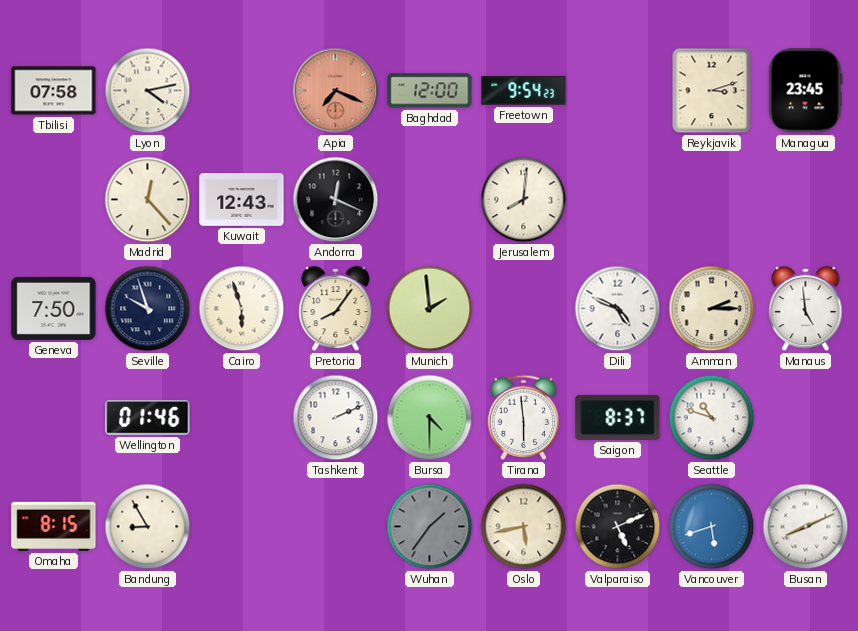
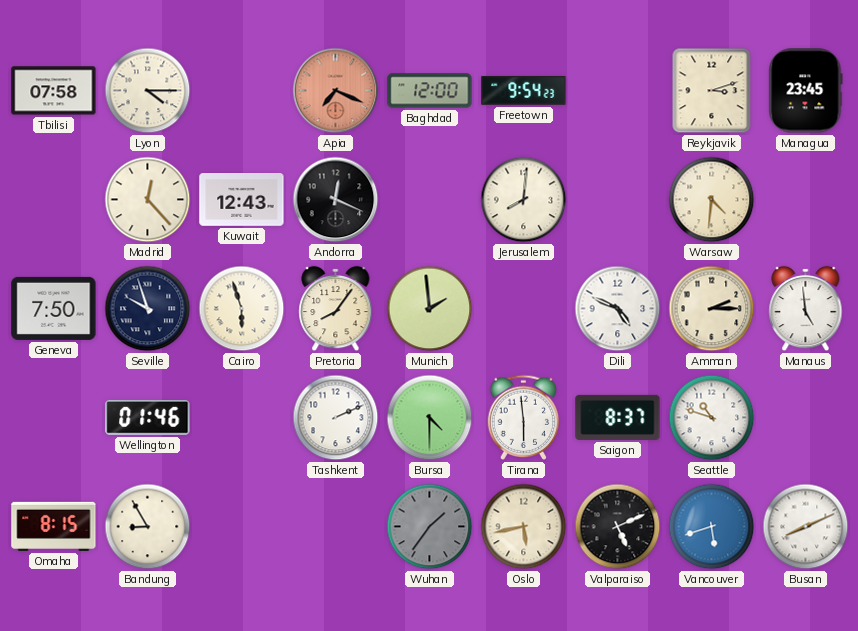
Lyon: 4:13 -> 4:15 (148, 91)
Warsaw: none -> 4:31 (712, 200)
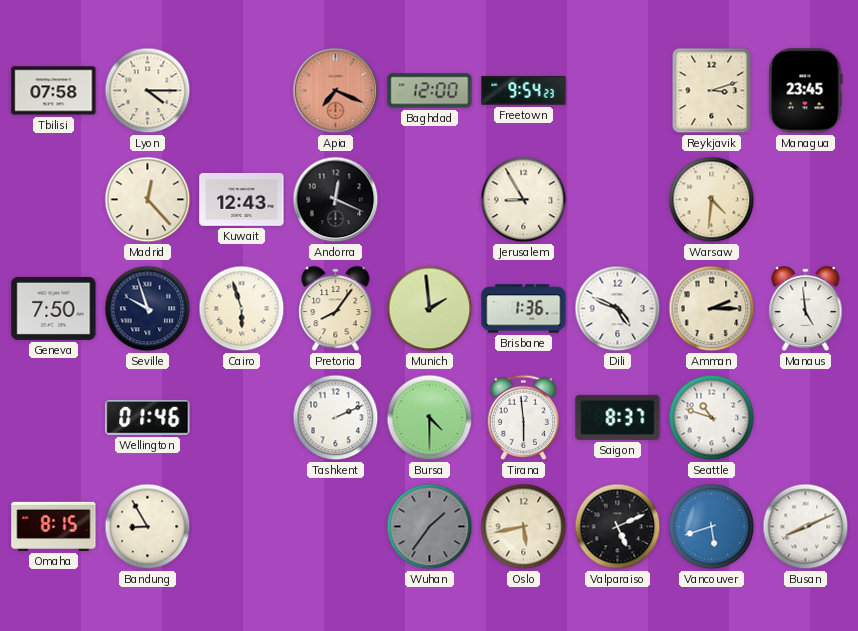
Jerusalem: 8:01 -> 8:55 (524, 200)
Brisbane: none -> 1:36 (524, 309)
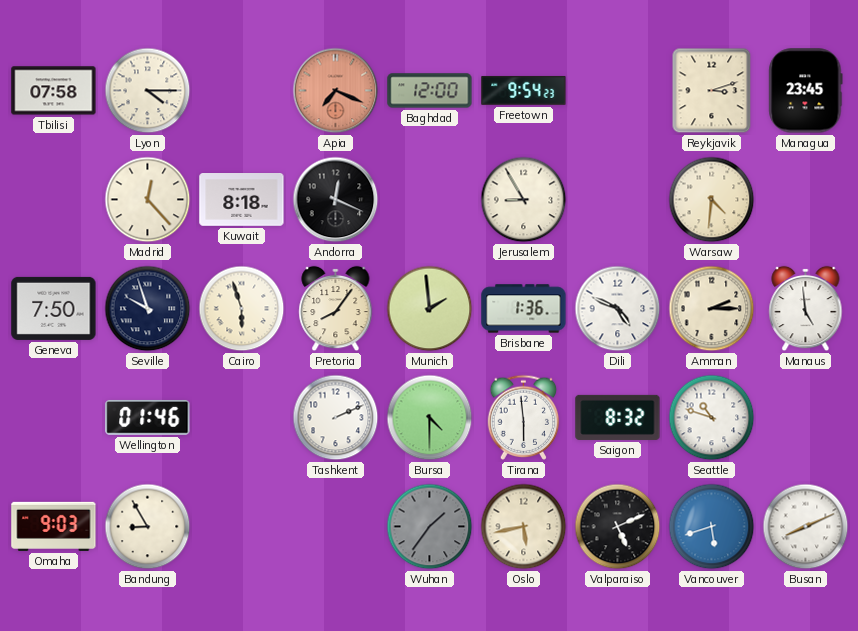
Kuwait: 12:43 -> 8:18 (242, 200)
Saigon: 8:37 -> 8:32 (618, 417)
Omaha: 8:15 -> 9:03 (54, 526)
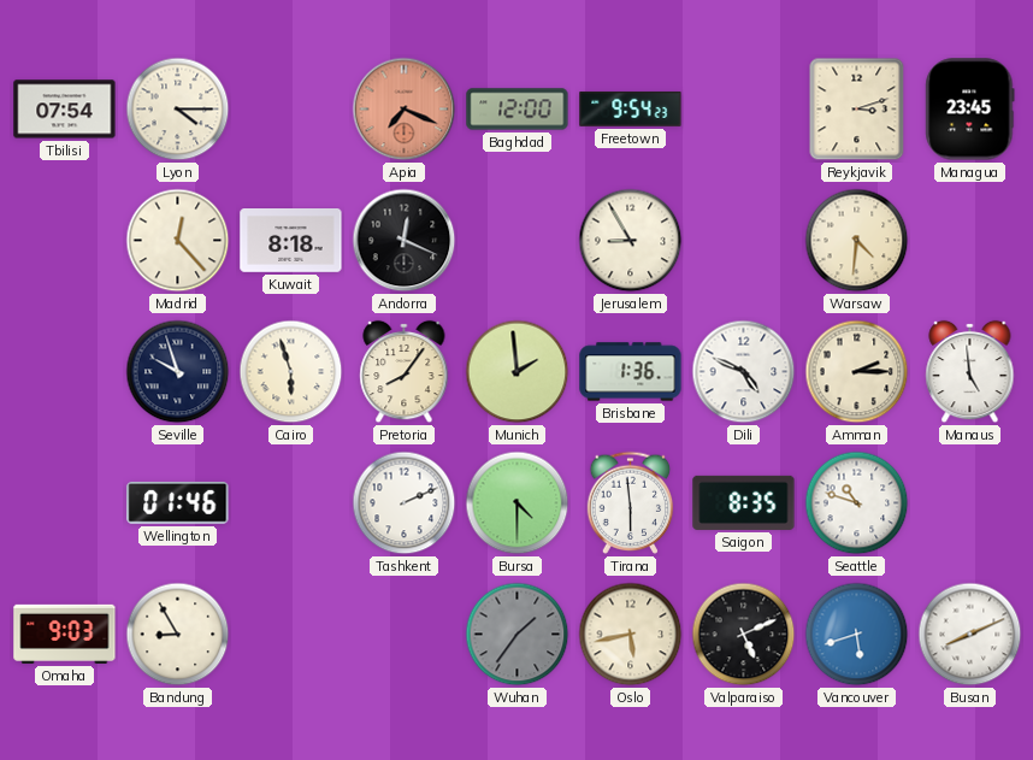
Tbilisi: 07:58 -> 07:54 (65, 110)
Geneva: 7:50 -> none (54, 308)
Saigon: 8:32 -> 8:35 (744, 502)
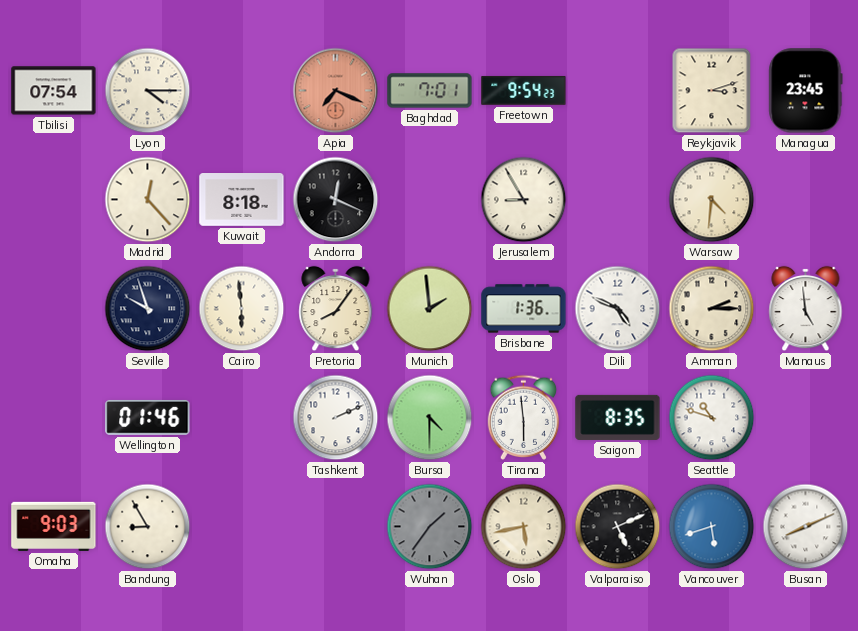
Baghdad: 12:00 -> 7:01 (430, 91)
Cairo: 5:57 -> 5:59 (242, 309)
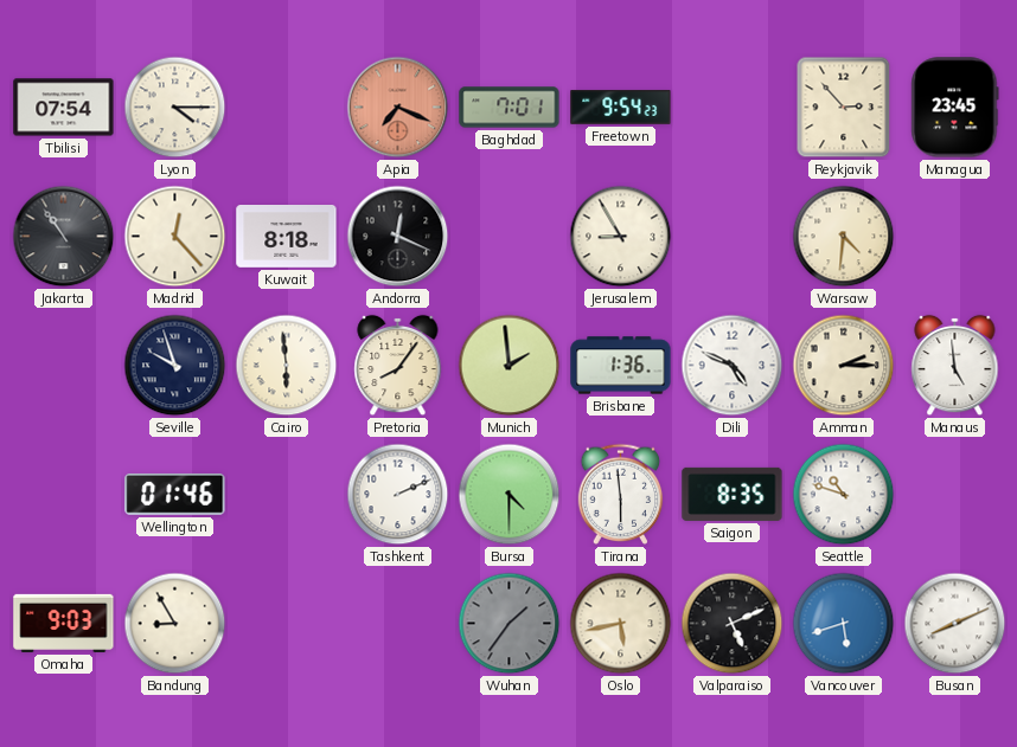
Reykjavik: 3:12 -> 2:53 (844, 108)
Jakarta: none -> 10:54 (64, 237)
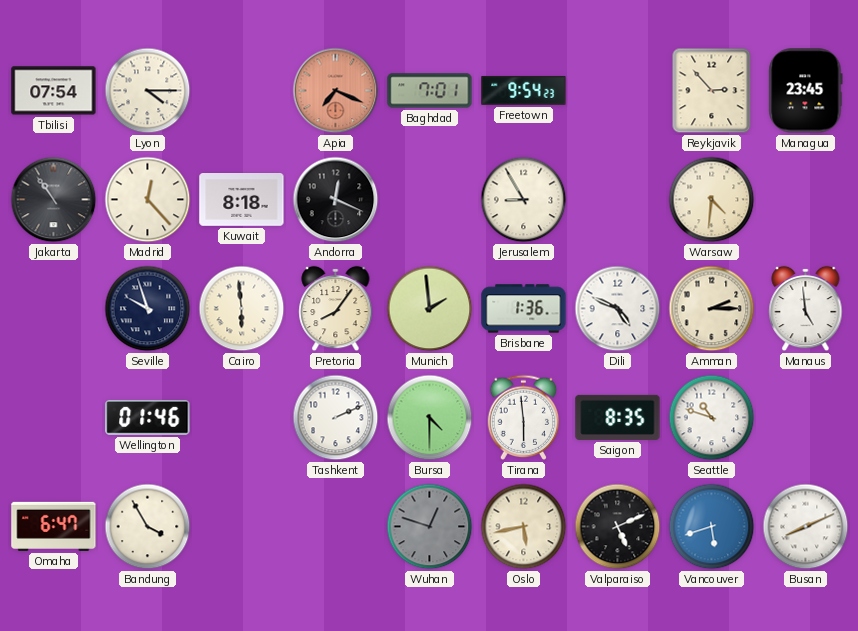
Omaha: 9:03 -> 6:47 (54, 526)
Bandung: 8:55 -> 3:55 (148, 527)
Wuhan: 1:36 -> 12:48 (430, 527)
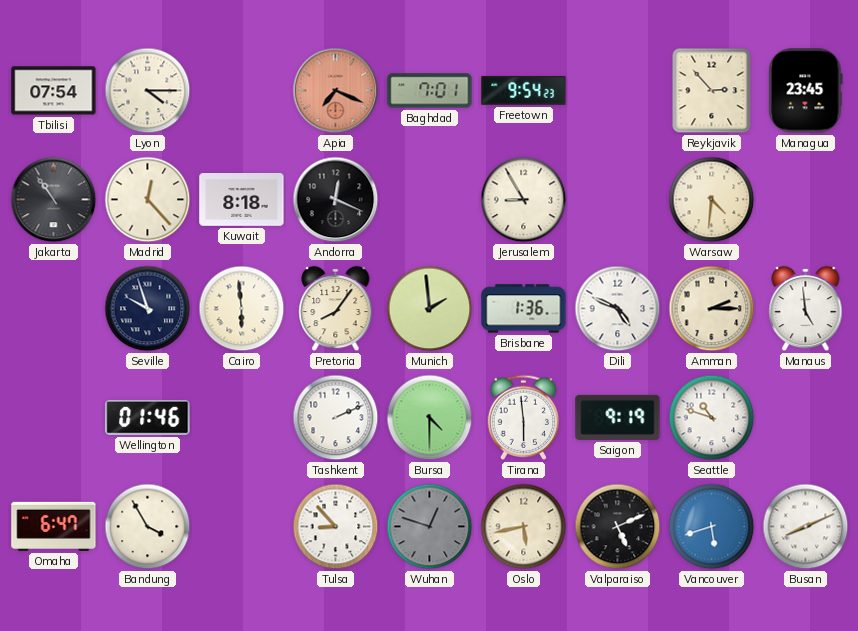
Saigon: 8:35 -> 9:19 (618, 417)
Tulsa: none -> 8:53 (336, 527)
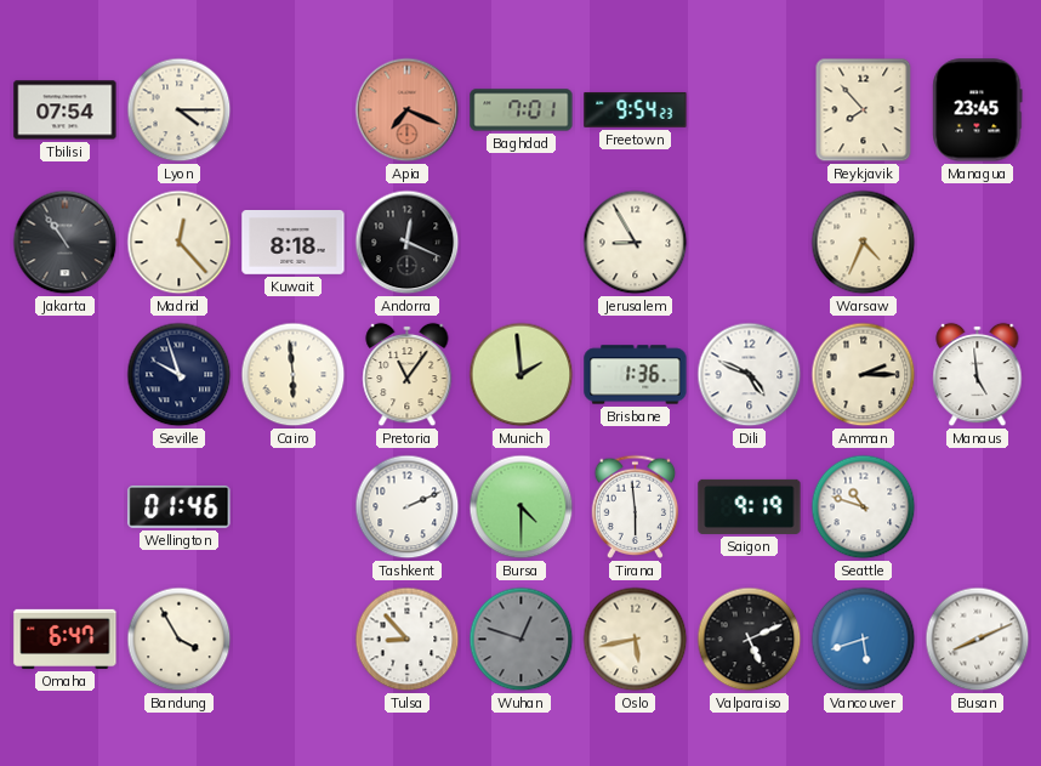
Reykjavik: 2:53 -> 7:53 (864, 110)
Warsaw: 4:31 -> 4:34 (864, 243)
Pretoria: 8:06 -> 11:06 (408, 375)
